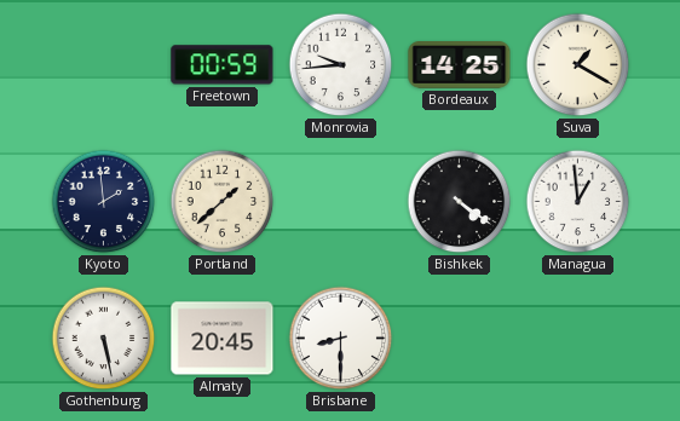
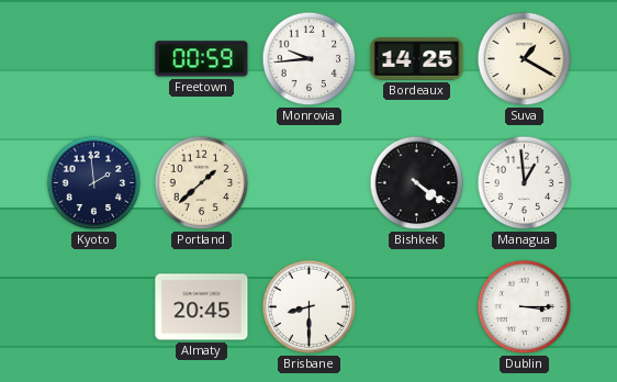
Gothenburg: 5:28 -> none (104, 339)
Dublin: none -> 3:15 (525, 307)
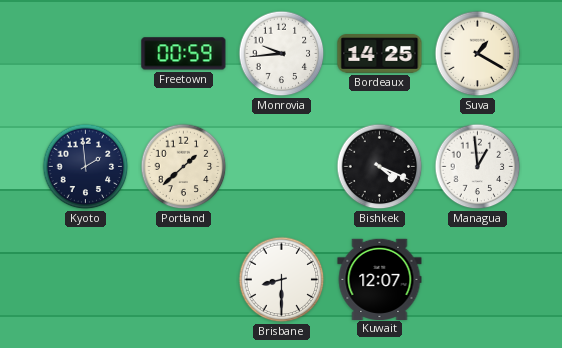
Bishkek: 4:21 -> 4:19 (380, 167)
Almaty: 20:45 -> none (202, 307)
Kuwait: none -> 12:07 (380, 279)
Dublin: 3:15 -> none (525, 307)
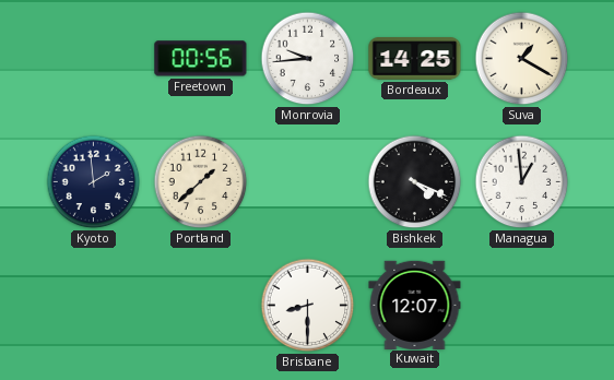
Freetown: 00:59 -> 00:56 (201, 59)
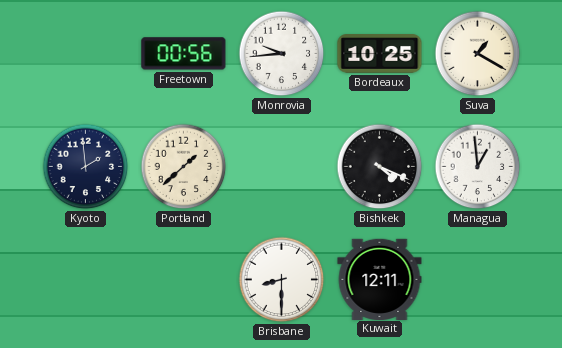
Bordeaux: 14:25 -> 10:25 (380, 54)
Kuwait: 12:07 -> 12:11 (380, 279)
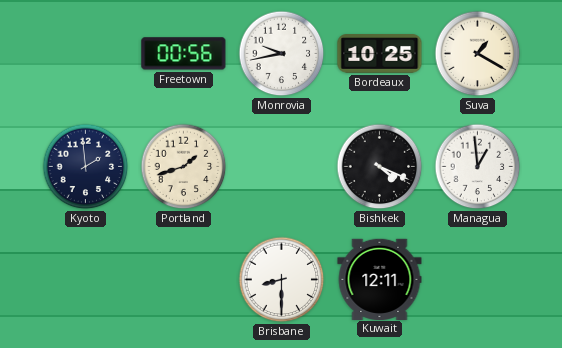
Monrovia: 9:44 -> 9:43 (282, 54)
Portland: 1:38 -> 1:42 (184, 167)
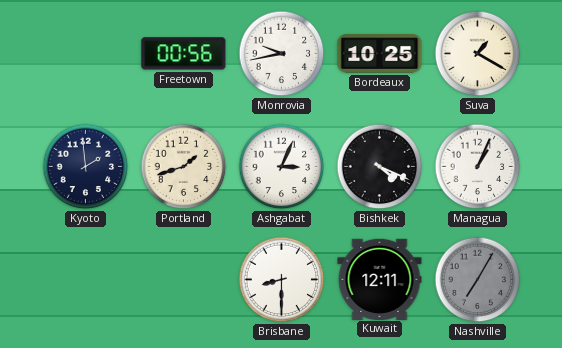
Ashgabat: none -> 3:04 (282, 167)
Managua: 12:59 -> 1:04 (478, 167)
Nashville: none -> 7:05 (478, 280)
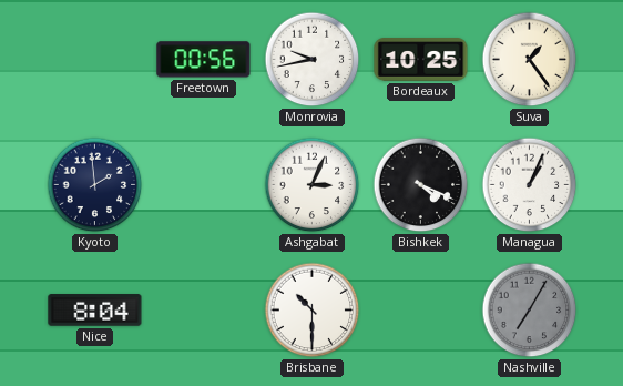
Suva: 1:20 -> 1:24 (530, 60)
Portland: 1:42 -> none (184, 167)
Nice: none -> 8:04 (95, 311)
Brisbane: 8:30 -> 10:30 (313, 311)
Kuwait: 12:11 -> none (380, 279)
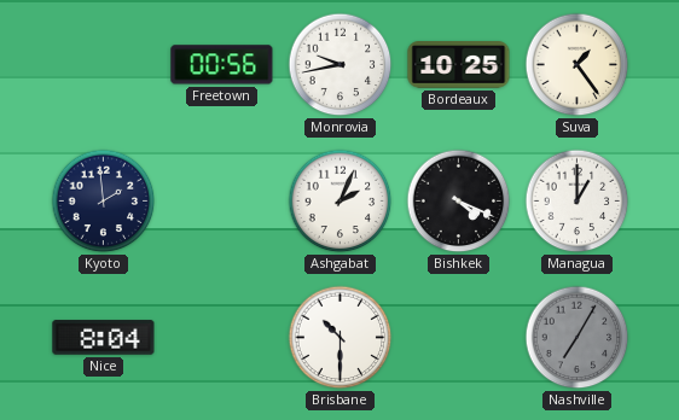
Ashgabat: 3:04 -> 2:04 (341, 202)
Managua: 1:04 -> 1:00 (578, 202)
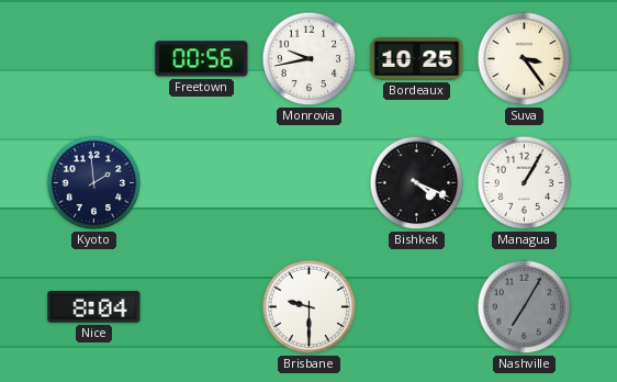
Suva: 1:24 -> 3:24 (525, 59)
Ashgabat: 2:04 -> none (341, 202)
Managua: 1:00 -> 1:05 (525, 183)
Brisbane: 10:30 -> 9:30 (310, 307)
